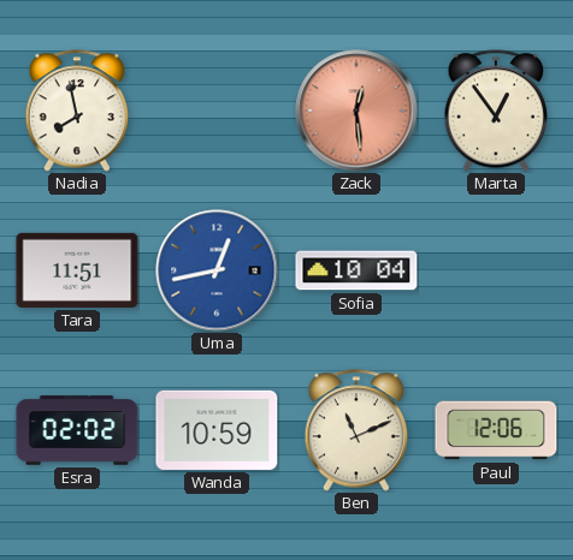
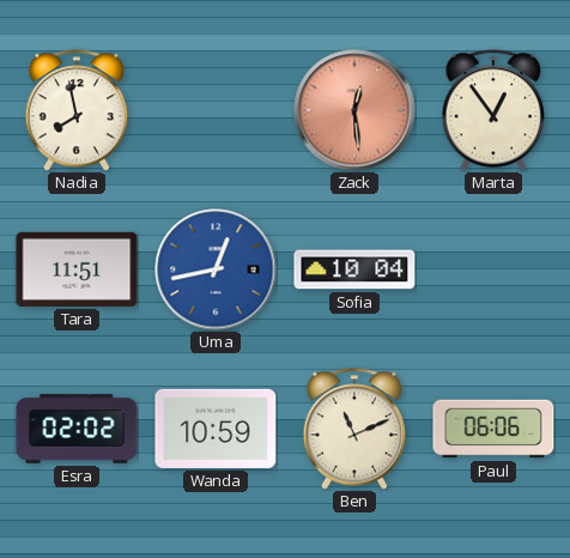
Paul: 12:06 -> 06:06 (493, 429)
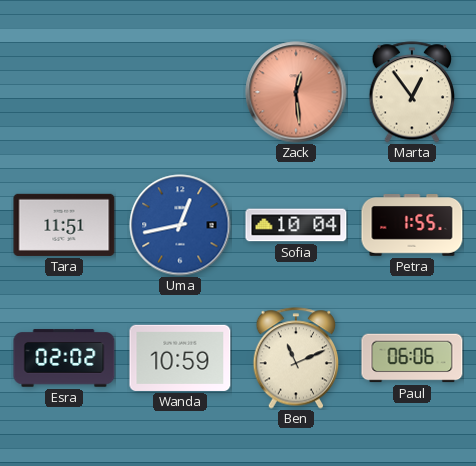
Nadia: 7:58 -> none (77, 110)
Petra: none -> 1:55 (412, 225)
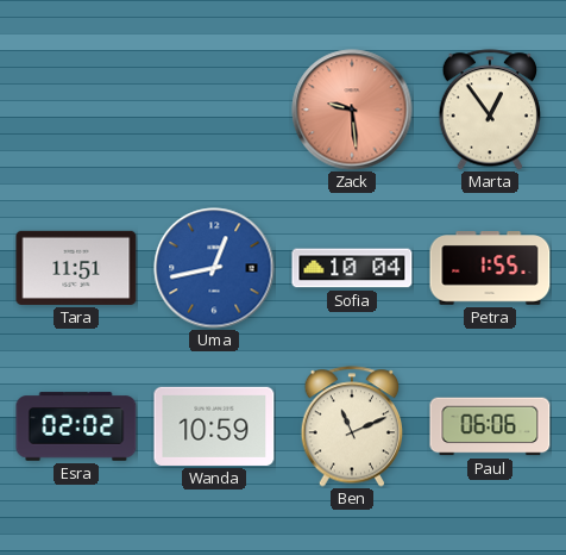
Zack: 12:29 -> 9:29 (352, 110)
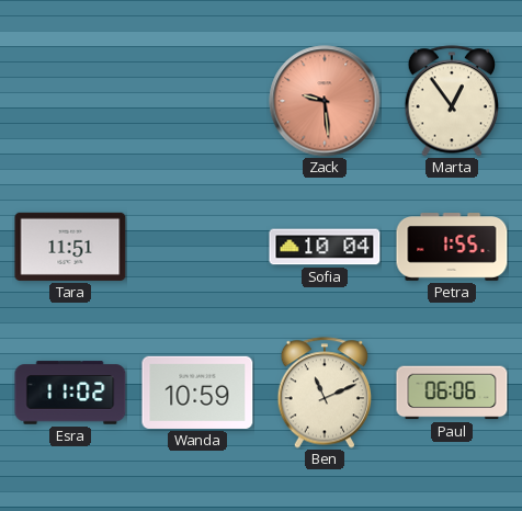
Uma: 12:43 -> none (214, 268)
Esra: 02:02 -> 11:02 (70, 393)
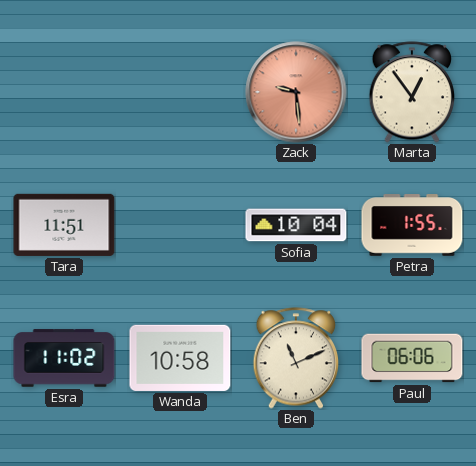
Wanda: 10:59 -> 10:58 (180, 358)
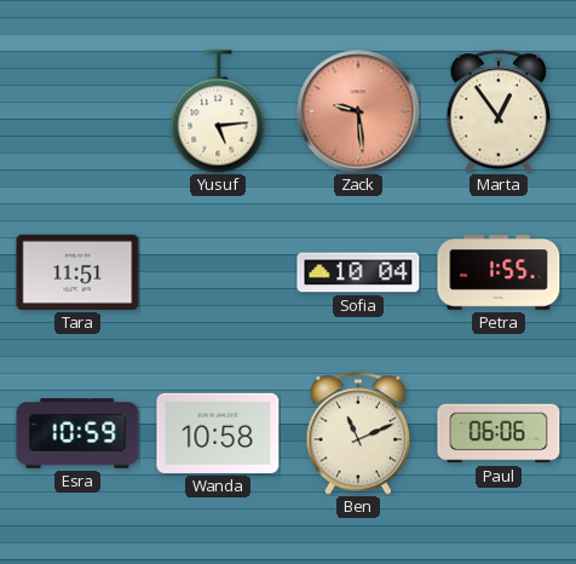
Yusuf: none -> 5:14 (218, 111)
Esra: 11:02 -> 10:59 (77, 433)
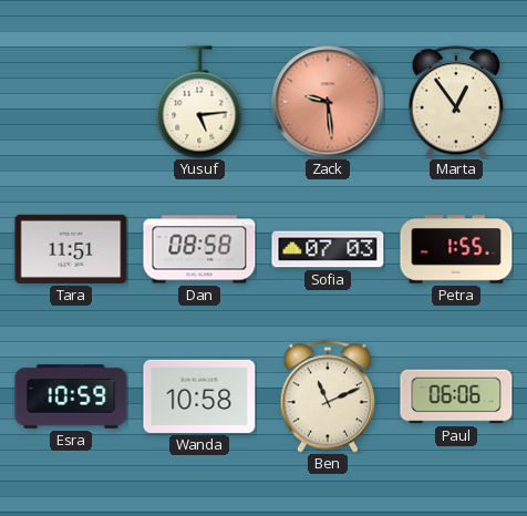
Dan: none -> 08:58 (199, 249)
Sofia: 10:04 -> 07:03 (328, 249)
